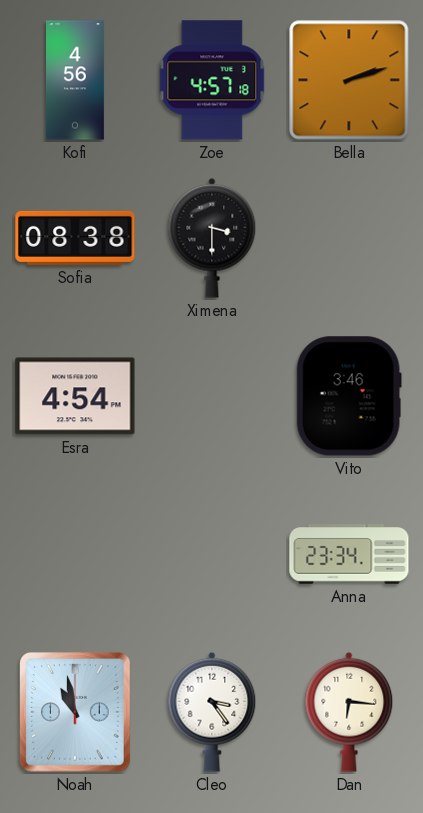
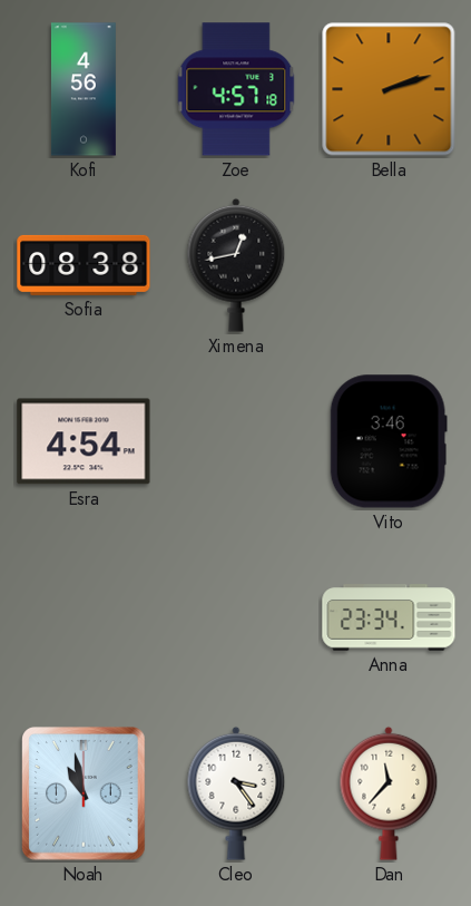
Ximena: 3:30 -> 12:43 (236, 265)
Dan: 6:16 -> 11:37 (389, 793)
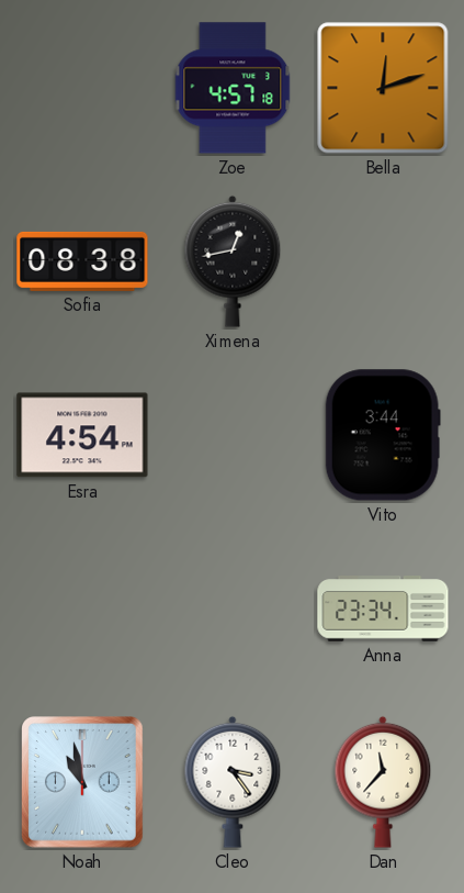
Kofi: 4:56 -> none (84, 89)
Bella: 2:12 -> 12:12 (383, 88)
Vito: 3:46 -> 3:44 (383, 435)
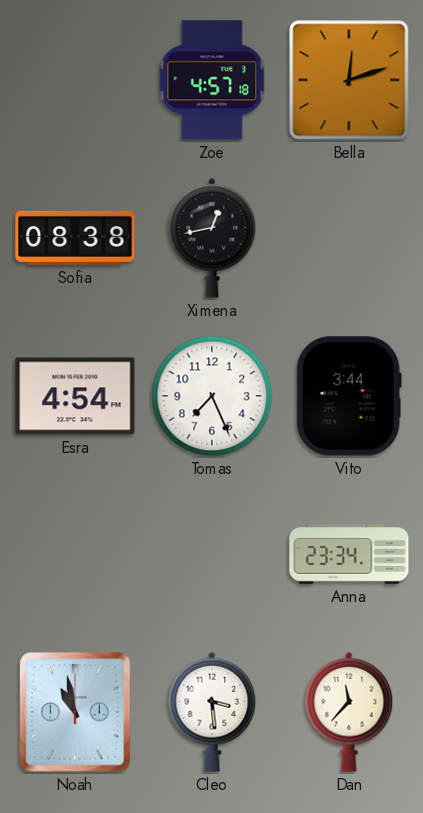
Tomas: none -> 7:26 (212, 396)
Cleo: 3:24 -> 3:29 (212, 712)
